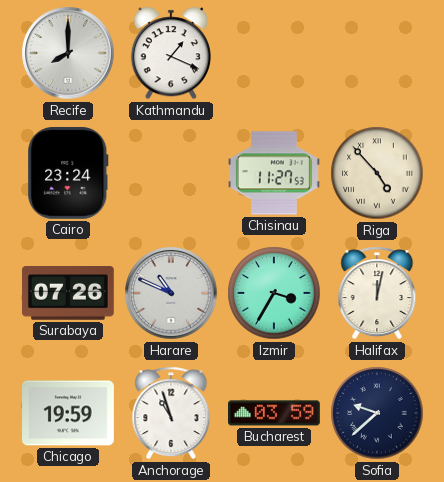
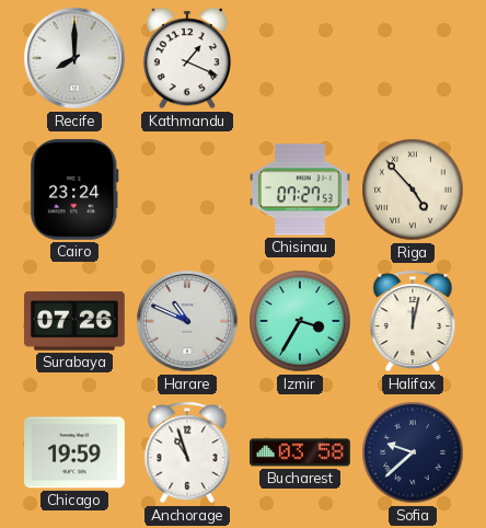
Chisinau: 11:27 -> 07:27 (300, 190)
Bucharest: 03:59 -> 03:58 (301, 452)
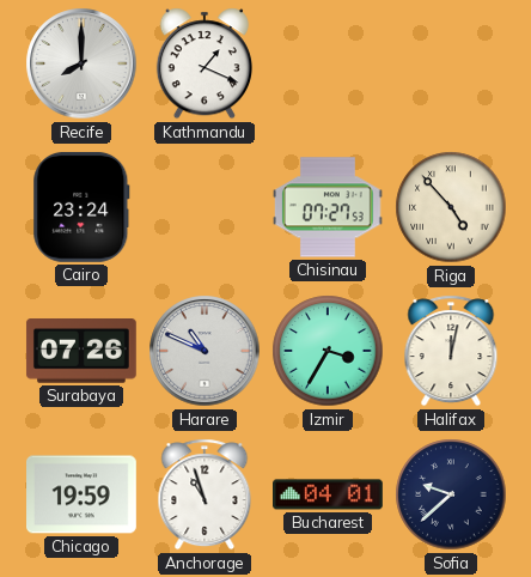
Bucharest: 03:58 -> 04:01 (329, 494)
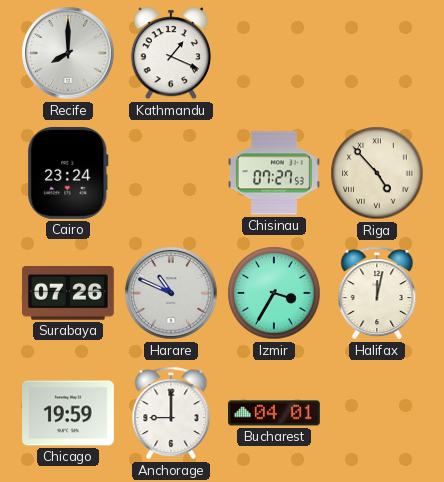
Anchorage: 10:57 -> 9:00 (171, 413)
Sofia: 9:38 -> none (451, 494)
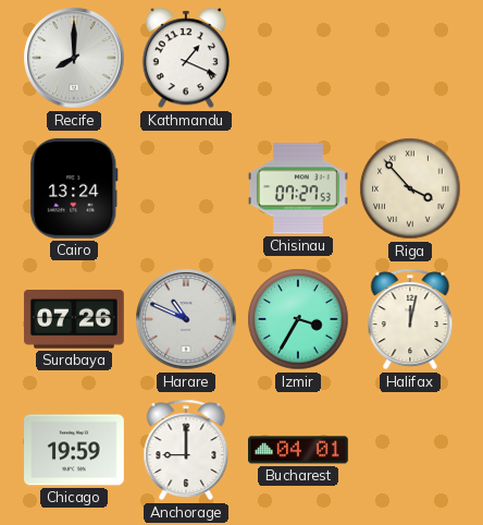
Cairo: 23:24 -> 13:24 (74, 188)
Riga: 4:53 -> 3:53 (410, 188)
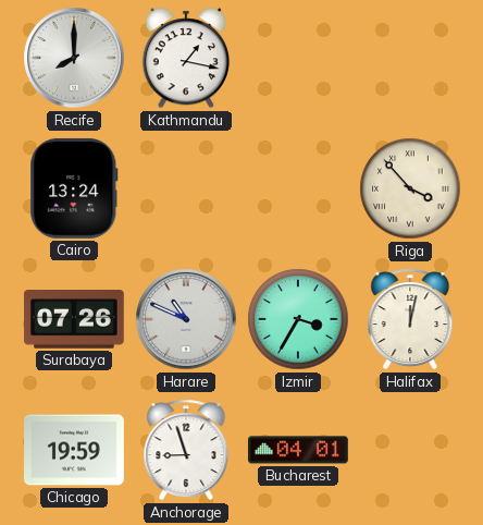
Kathmandu: 1:19 -> 1:17 (186, 58)
Chisinau: 07:27 -> none (298, 188)
Anchorage: 9:00 -> 8:57 (186, 450)
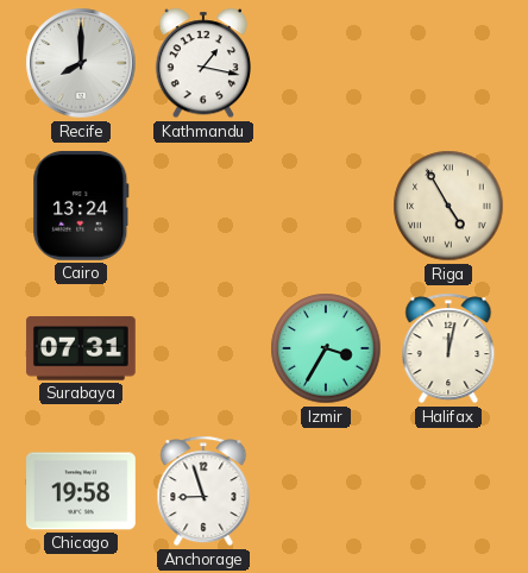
Riga: 3:53 -> 4:55 (448, 206)
Surabaya: 07:26 -> 07:31 (81, 350)
Harare: 10:49 -> none (186, 319)
Chicago: 19:59 -> 19:58 (82, 491)
Bucharest: 04:01 -> none (299, 450)
